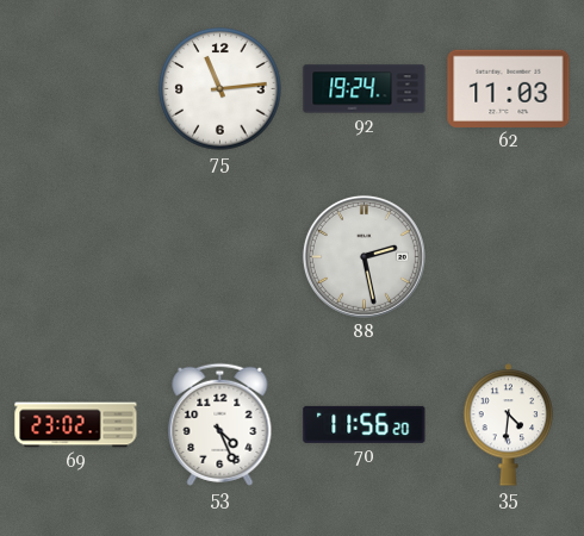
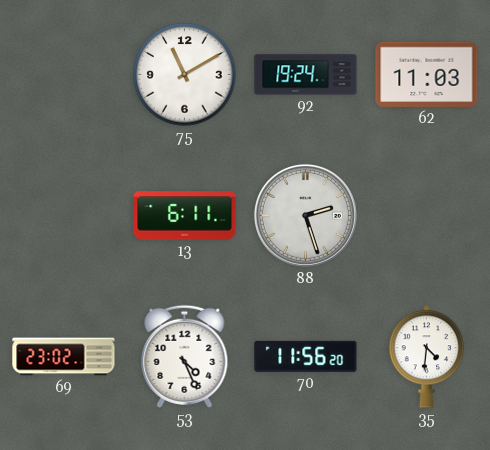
75: 11:14 -> 11:10 (185, 75)
13: none -> 6:11 (185, 216)
88: 2:28 -> 2:27 (305, 215)
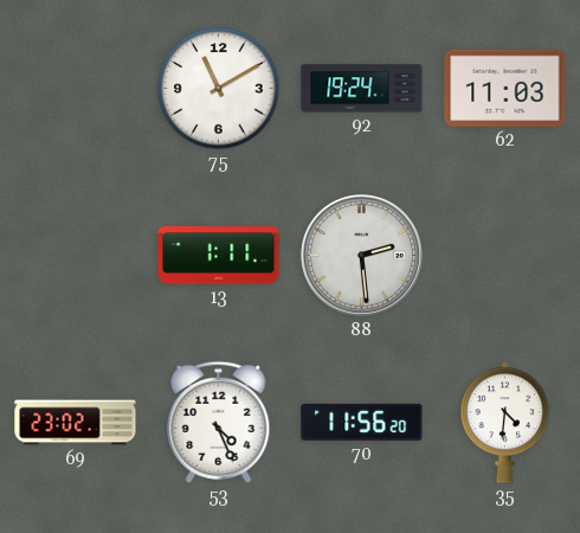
13: 6:11 -> 1:11 (219, 256)
88: 2:27 -> 2:29 (361, 255)
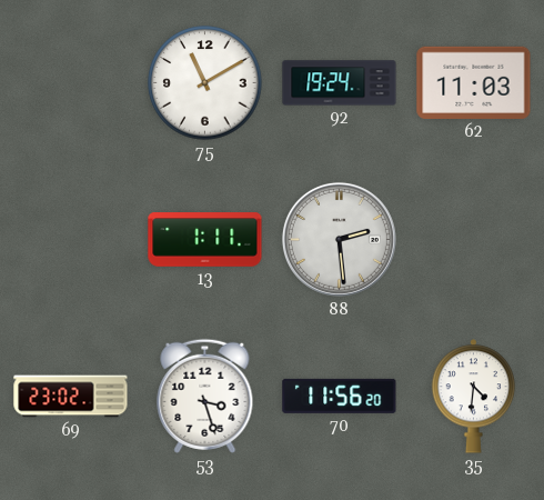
53: 4:26 -> 3:27 (205, 396)
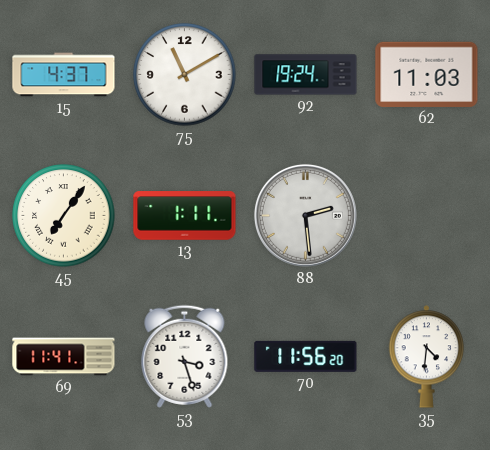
15: none -> 4:37 (64, 75)
45: none -> 7:06 (64, 216)
69: 23:02 -> 11:41 (64, 357)
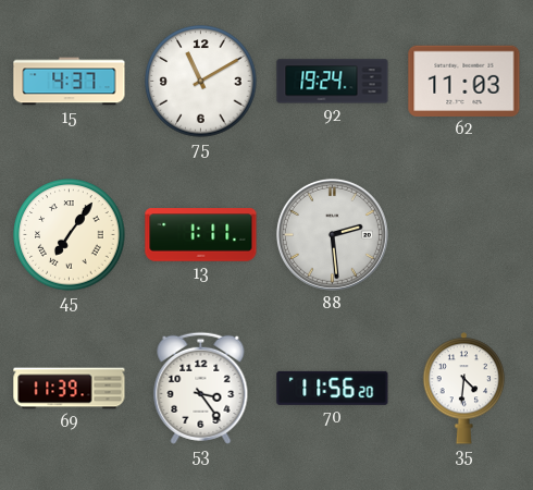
69: 11:41 -> 11:39 (70, 389)
53: 3:27 -> 3:24 (201, 388)
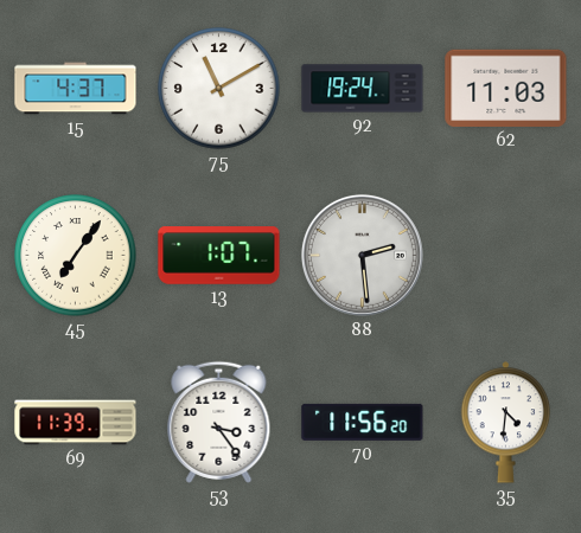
13: 1:11 -> 1:07 (219, 256)
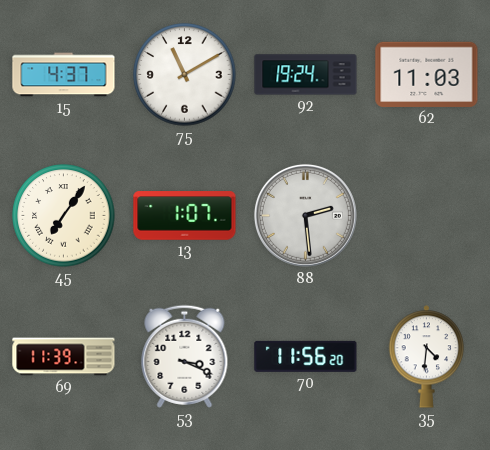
53: 3:24 -> 3:19 (185, 356)
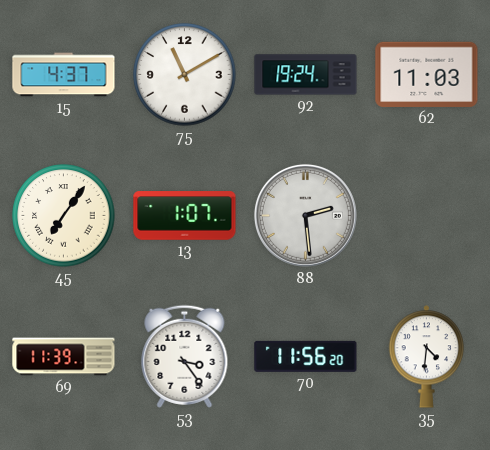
53: 3:19 -> 3:24 (185, 356)
